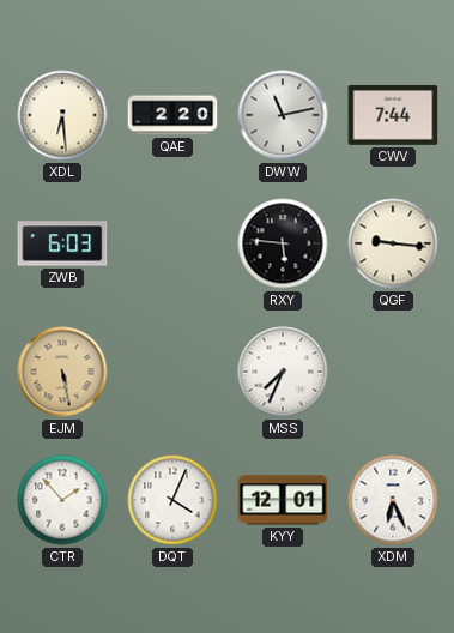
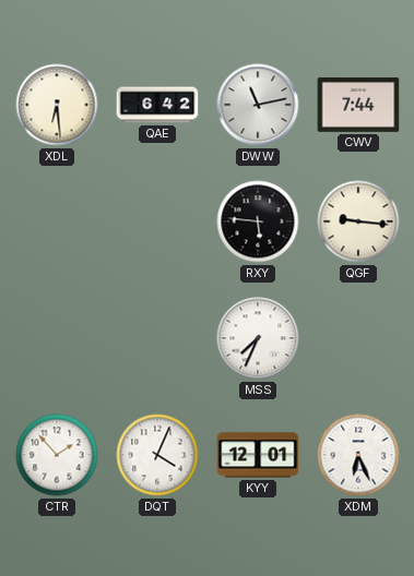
QAE: 2:20 -> 6:42 (157, 105)
ZWB: 6:03 -> none (62, 243)
EJM: 5:28 -> none (62, 372)
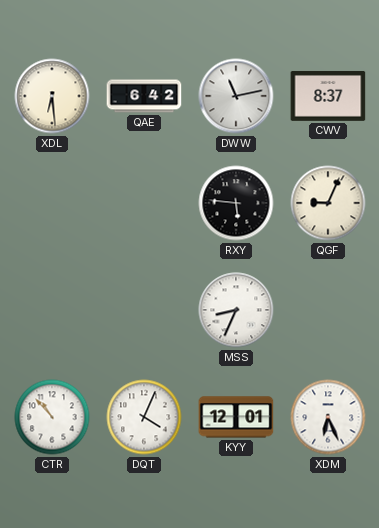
CWV: 7:44 -> 8:37 (328, 96)
QGF: 9:16 -> 9:04 (328, 203)
MSS: 7:34 -> 8:34 (236, 310)
CTR: 1:53 -> 10:53 (52, 417)
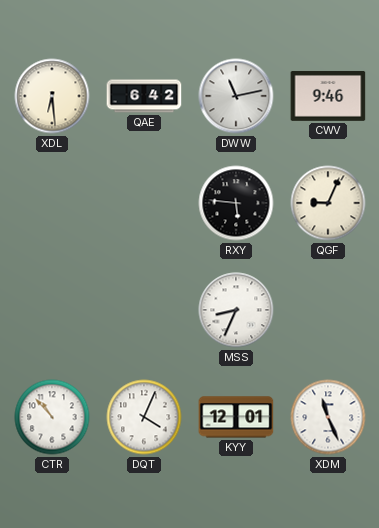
CWV: 8:37 -> 9:46 (328, 96)
XDM: 6:26 -> 11:26 (328, 417)
